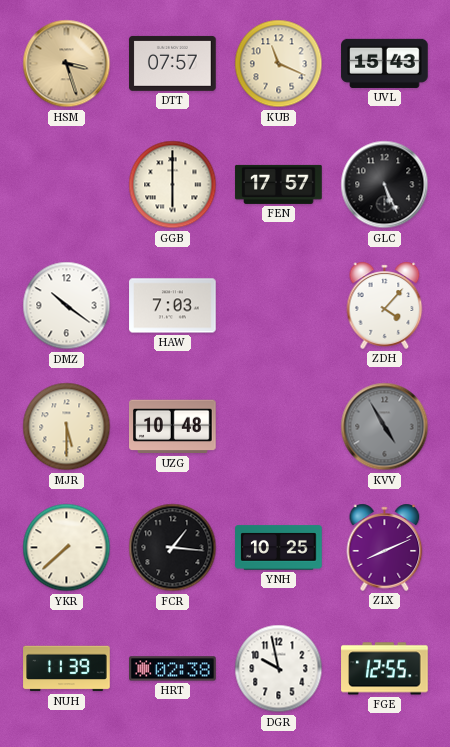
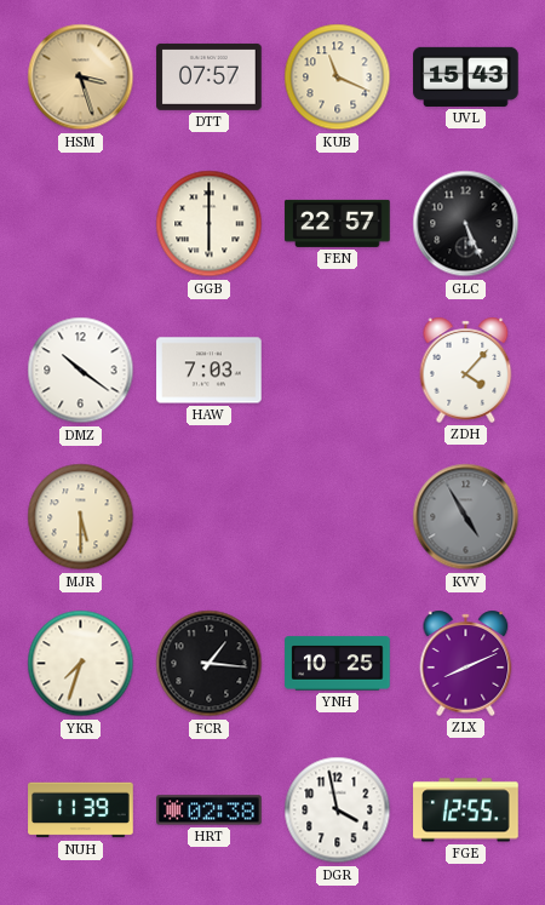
FEN: 17:57 -> 22:57 (338, 223)
UZG: 10:48 -> none (173, 427)
YKR: 7:38 -> 7:33 (81, 664)
DGR: 9:58 -> 3:58 (338, 811)
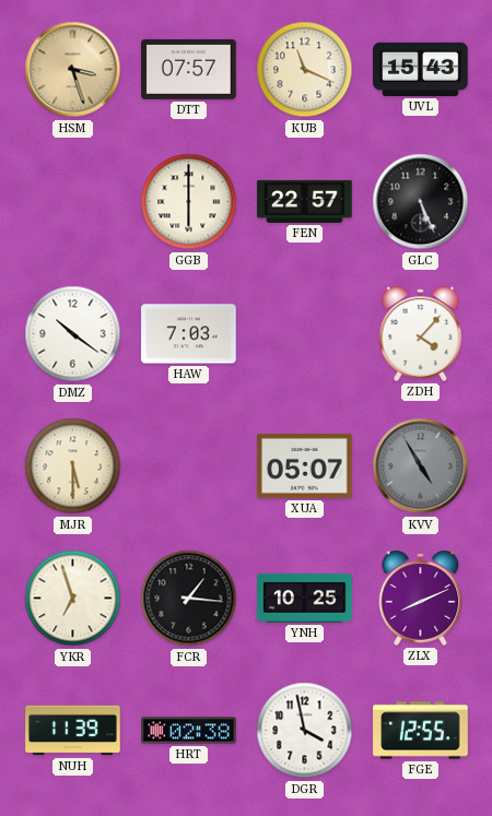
XUA: none -> 05:07 (305, 465)
YKR: 7:33 -> 6:57 (73, 599)
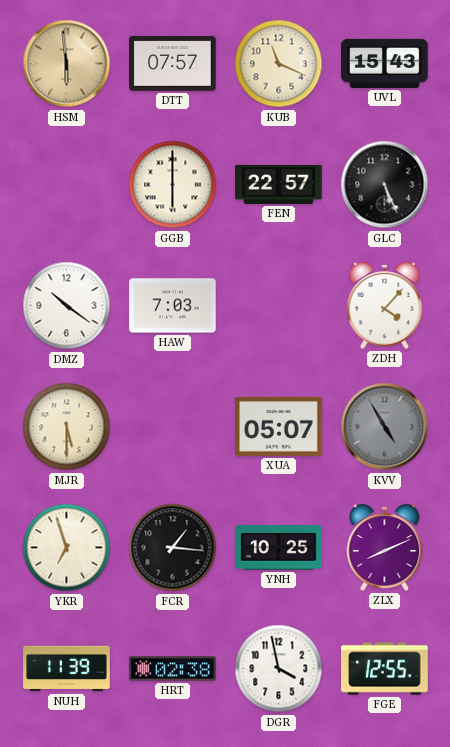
HSM: 3:27 -> 5:59 (67, 64)
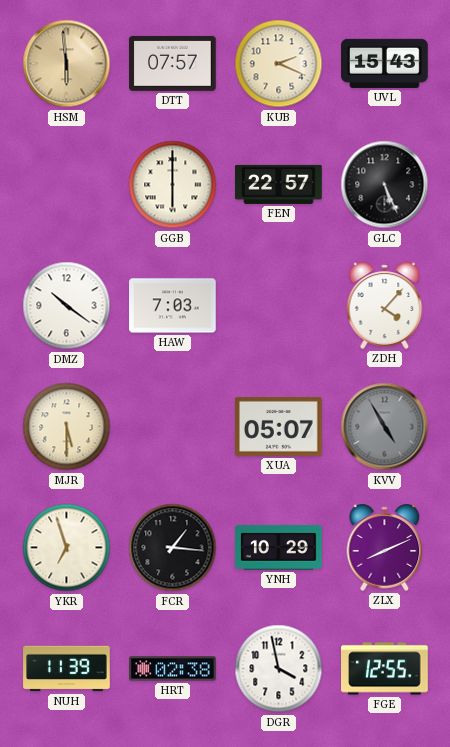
KUB: 11:19 -> 2:19 (279, 64)
YNH: 10:25 -> 10:29 (279, 548)
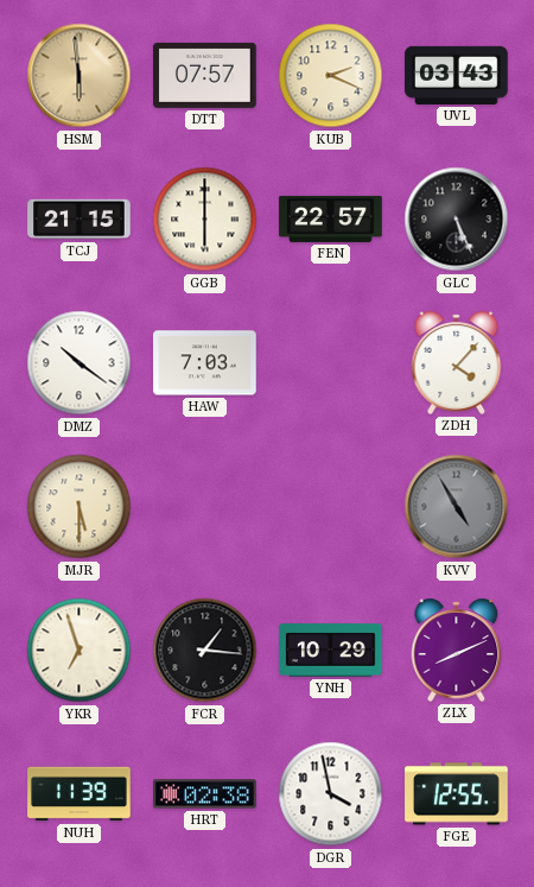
UVL: 15:43 -> 03:43 (457, 75)
TCJ: none -> 21:15 (80, 220)
XUA: 05:07 -> none (279, 426)
